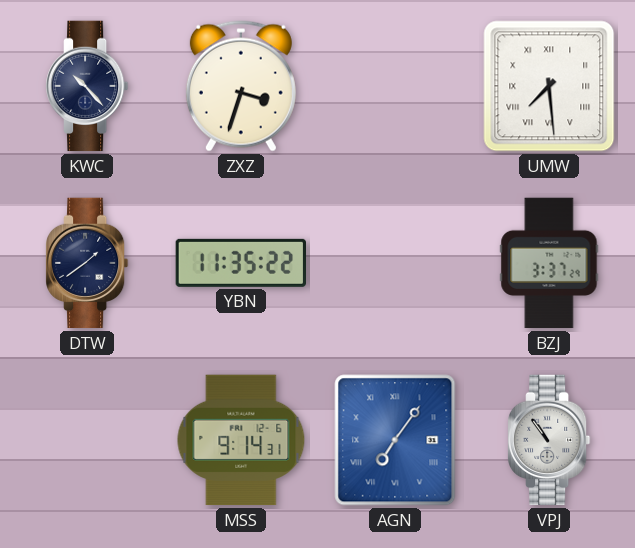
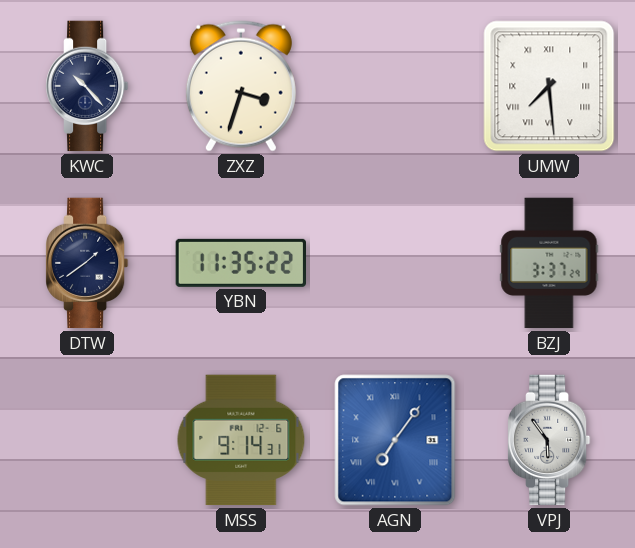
VPJ: 10:54 -> 5:54 (550, 440)
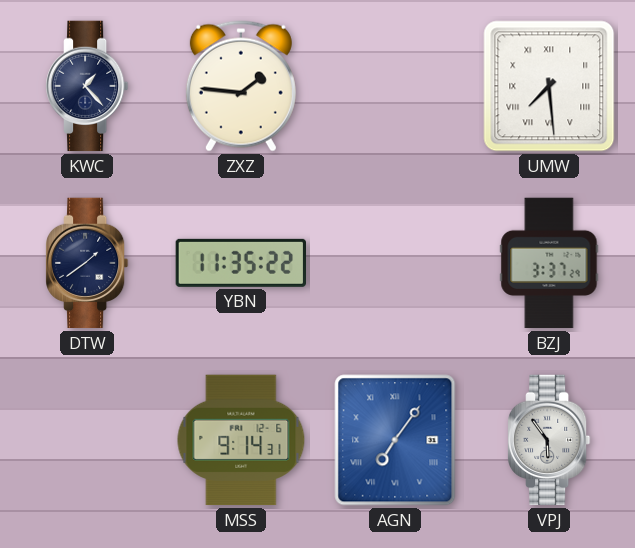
KWC: 10:23 -> 1:23 (88, 86)
ZXZ: 3:33 -> 1:46 (241, 86)
